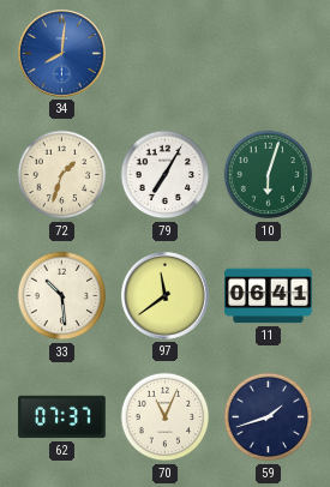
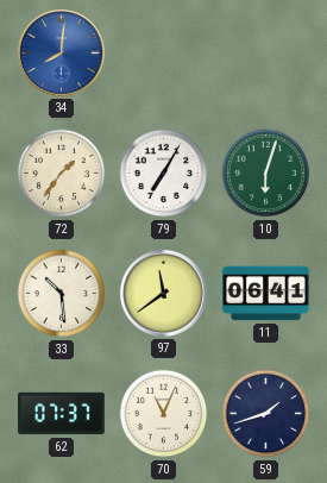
72: 1:33 -> 1:36 (62, 174)
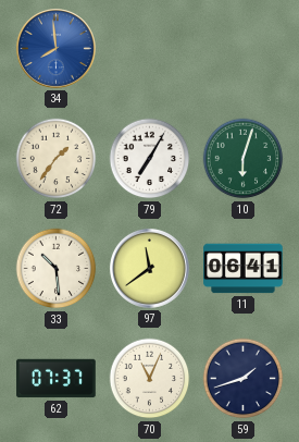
34: 8:01 -> 7:59 (55, 48)
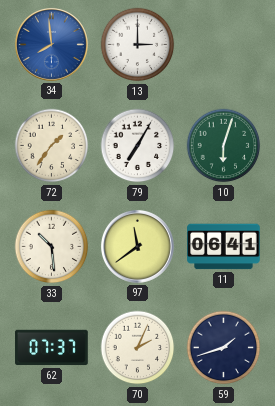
13: none -> 3:00 (138, 45)
70: 11:04 -> 2:04 (138, 348)
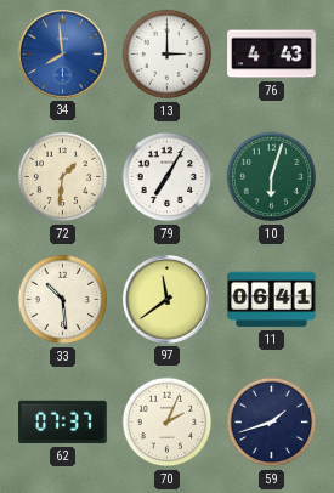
76: none -> 4:43 (272, 55)
72: 1:36 -> 1:31 (63, 177)
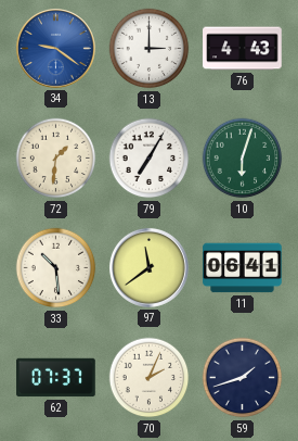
34: 7:59 -> 9:21 (55, 48)
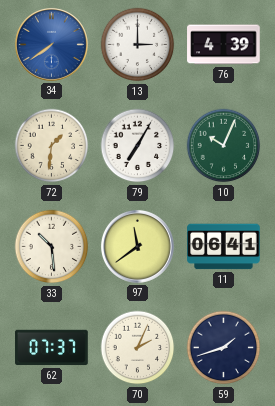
34: 9:21 -> 7:39 (51, 44)
76: 4:43 -> 4:39 (224, 45)
10: 6:03 -> 10:04 (224, 146)
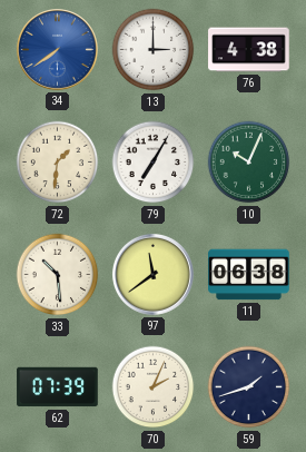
76: 4:39 -> 4:38 (249, 50)
11: 06:41 -> 06:38 (249, 275)
62: 07:37 -> 07:39 (58, 387)
